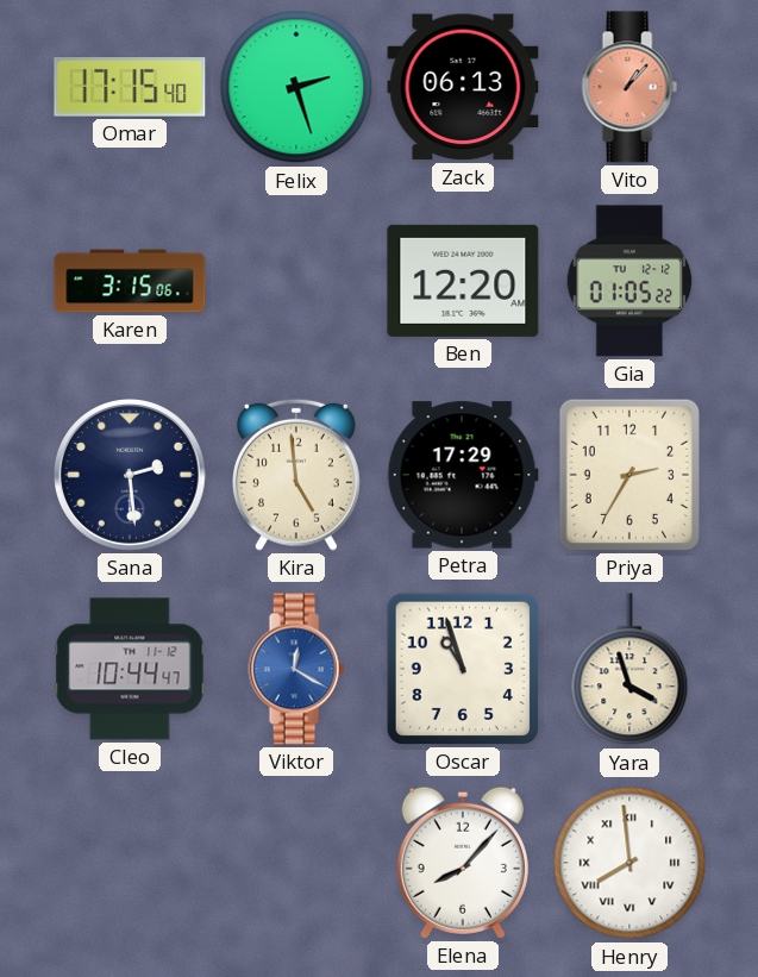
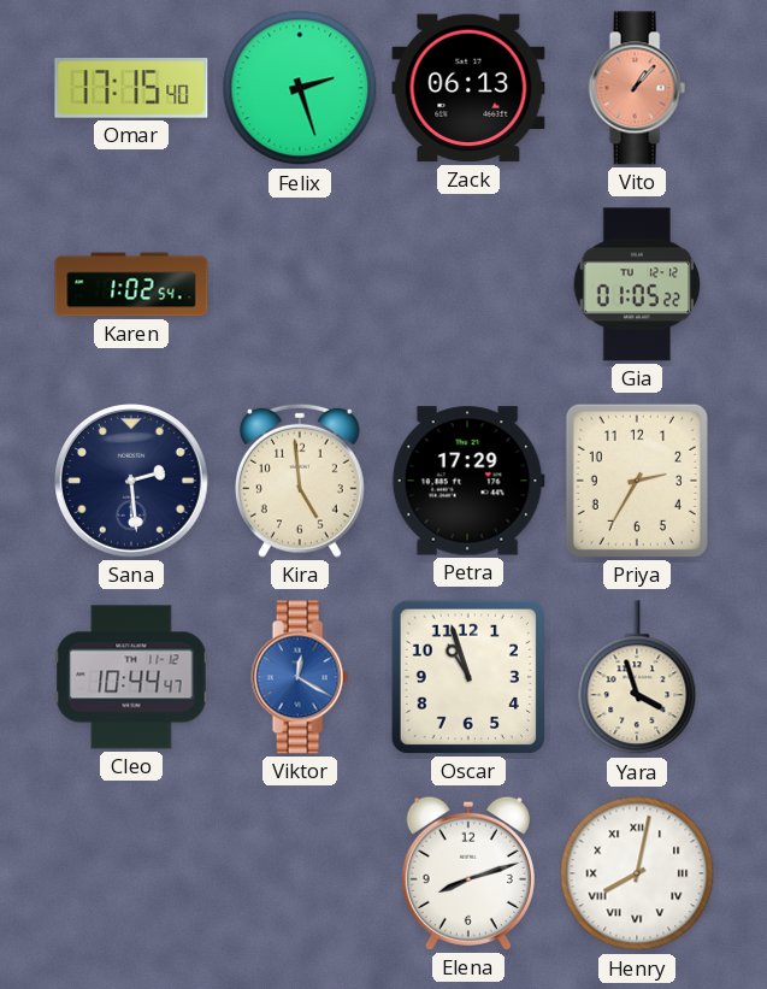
Karen: 3:15 -> 1:02 (131, 284)
Ben: 12:20 -> none (463, 281)
Elena: 8:07 -> 8:12 (468, 873)
Henry: 7:59 -> 8:02 (637, 873)
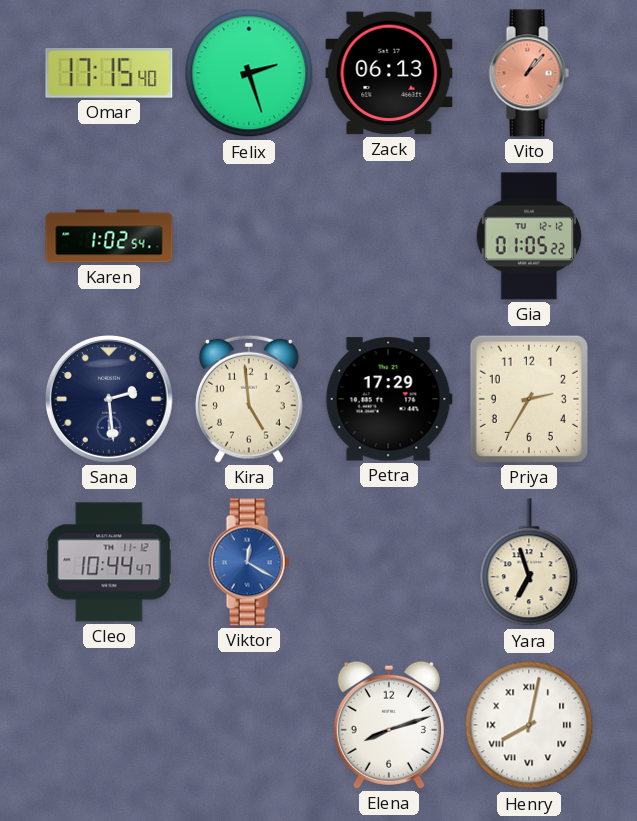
Oscar: 10:57 -> none (468, 677)
Yara: 3:57 -> 6:57 (529, 563)
